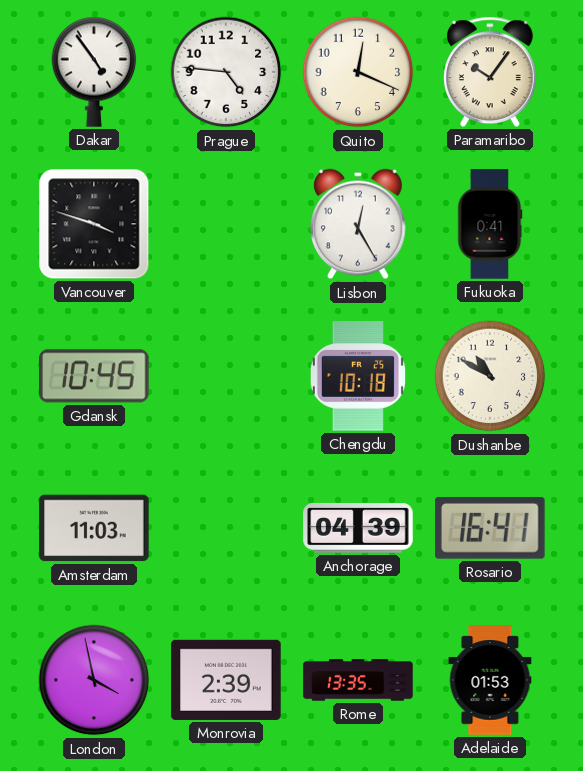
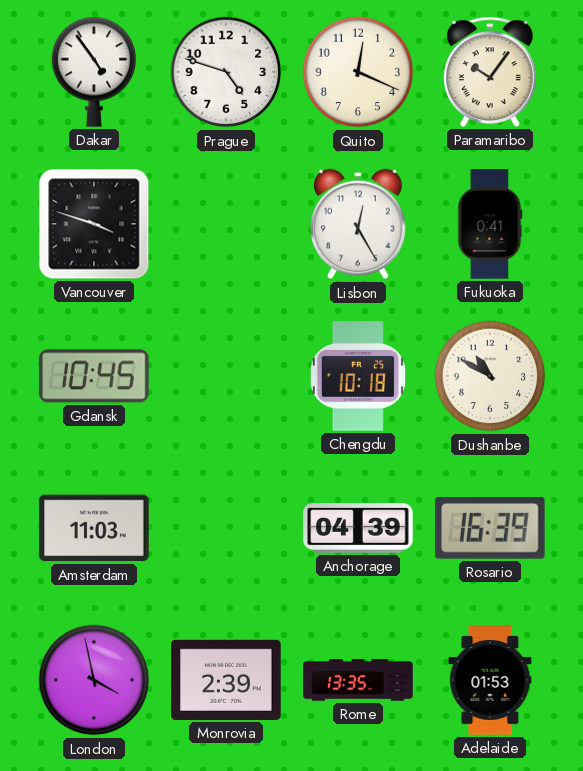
Prague: 4:46 -> 4:48 (226, 72)
Rosario: 16:41 -> 16:39 (491, 528)
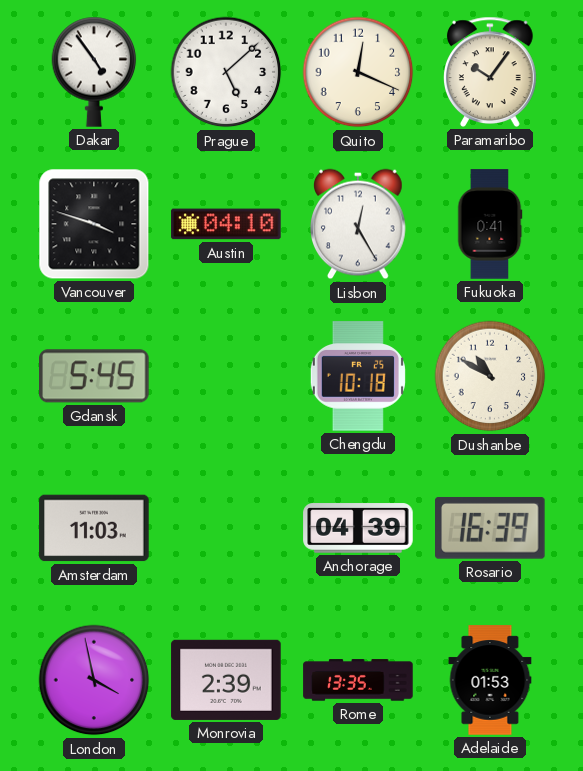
Prague: 4:48 -> 5:08 (226, 72)
Austin: none -> 04:10 (226, 224)
Gdansk: 10:45 -> 5:45 (94, 376)
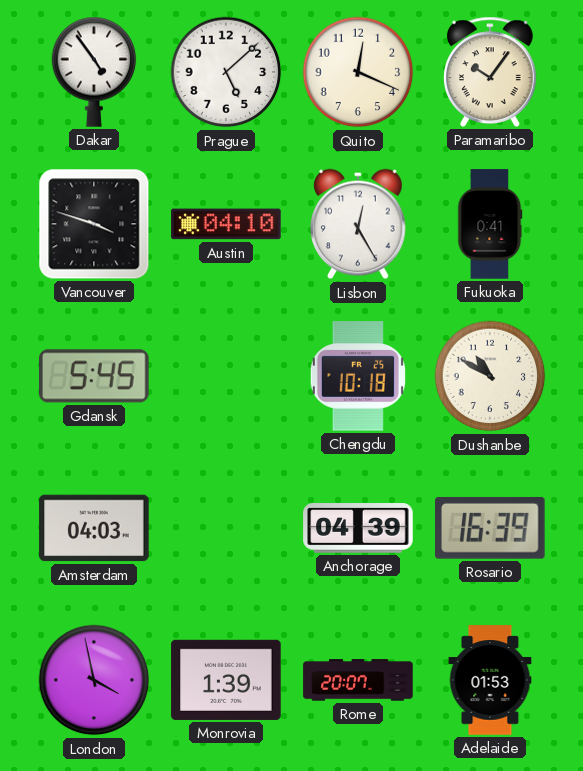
Amsterdam: 11:03 -> 04:03 (94, 528)
Monrovia: 2:39 -> 1:39 (226, 680)
Rome: 13:35 -> 20:07 (358, 680)
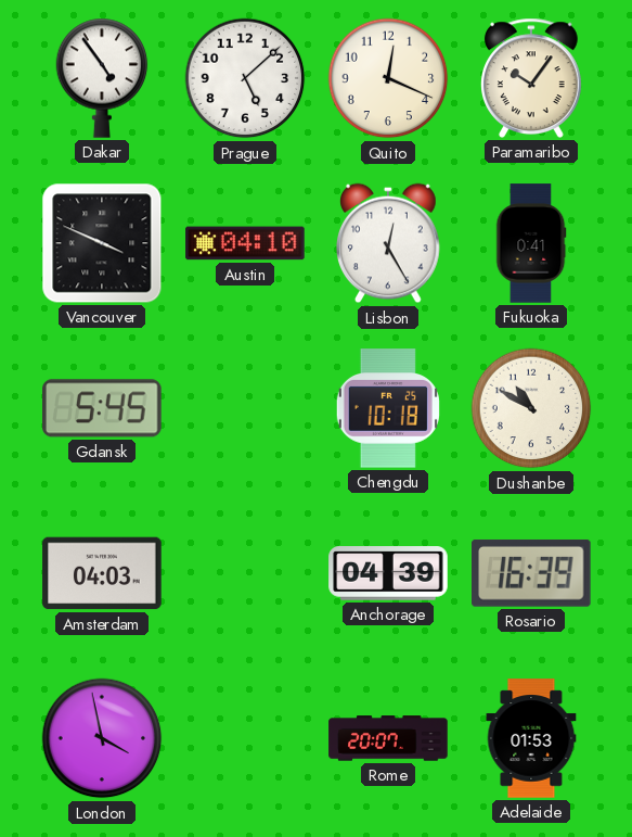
Vancouver: 3:48 -> 3:49 (102, 243)
Monrovia: 1:39 -> none (226, 680)
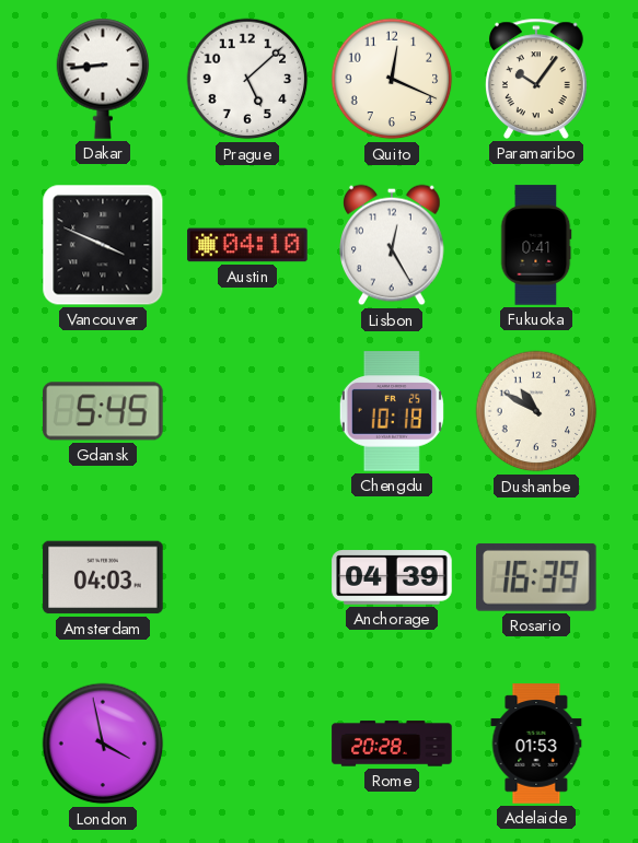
Dakar: 4:54 -> 8:44 (103, 79)
Rome: 20:07 -> 20:28 (392, 744)
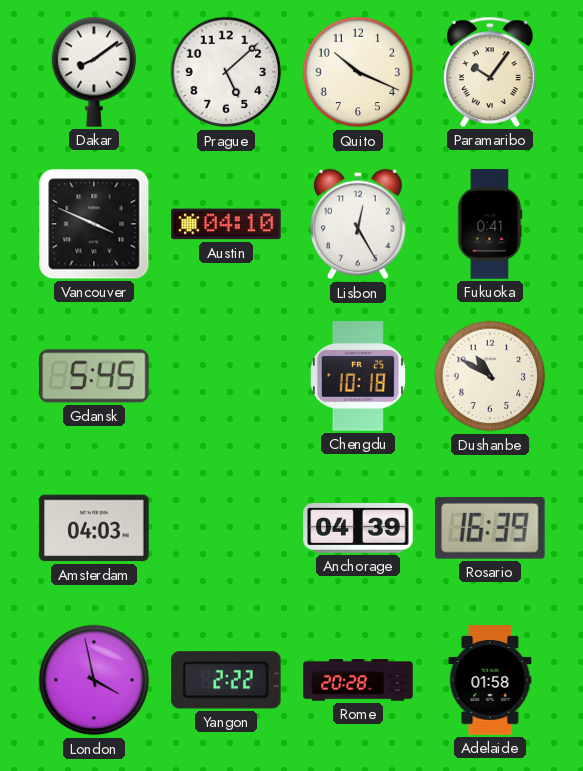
Dakar: 8:44 -> 8:09 (94, 72)
Quito: 12:19 -> 10:19 (358, 72)
Yangon: none -> 2:22 (227, 680)
Adelaide: 01:53 -> 01:58 (490, 680)
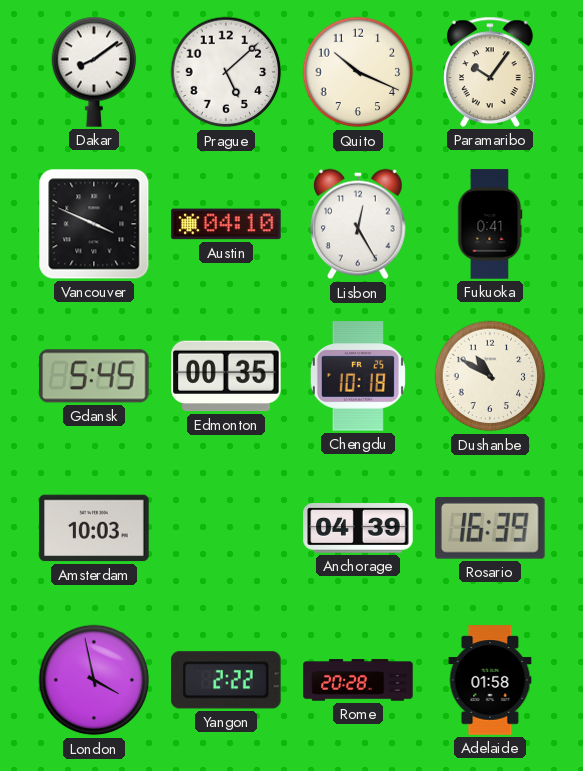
Edmonton: none -> 00:35 (226, 376)
Amsterdam: 04:03 -> 10:03 (94, 528)
